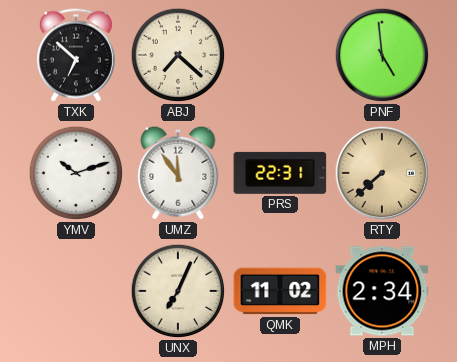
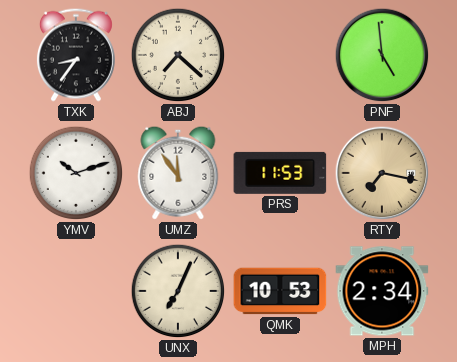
TXK: 6:52 -> 8:36 (76, 55)
PRS: 22:31 -> 11:53 (280, 173)
RTY: 7:38 -> 7:17 (382, 173)
QMK: 11:02 -> 10:53 (280, 291)
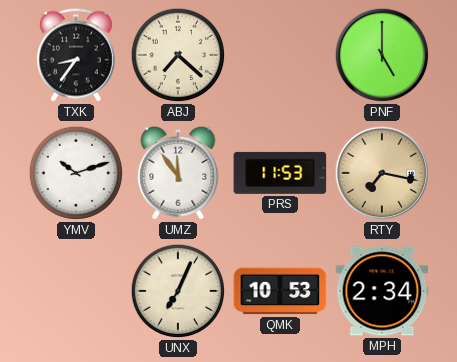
PNF: 4:59 -> 5:00 (382, 55)
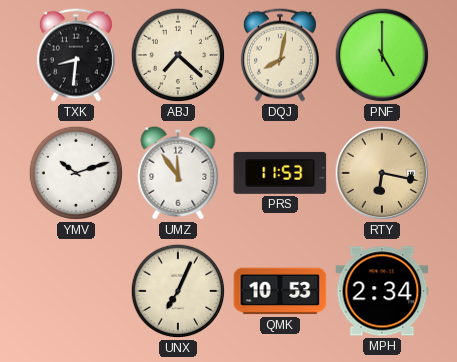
TXK: 8:36 -> 8:31 (76, 55)
DQJ: none -> 8:02 (280, 55)
RTY: 7:17 -> 6:17 (382, 173)
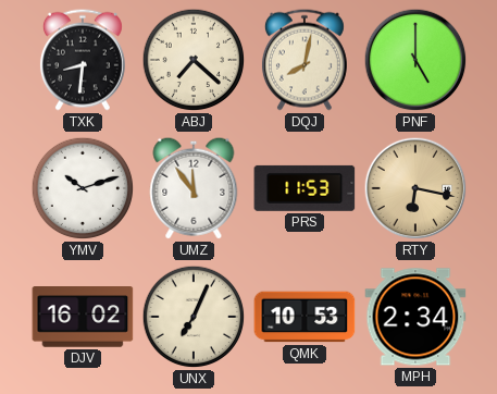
DJV: none -> 16:02 (83, 318)
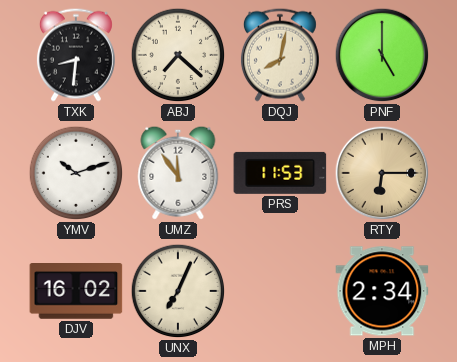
RTY: 6:17 -> 6:15 (382, 173)
QMK: 10:53 -> none (305, 317)
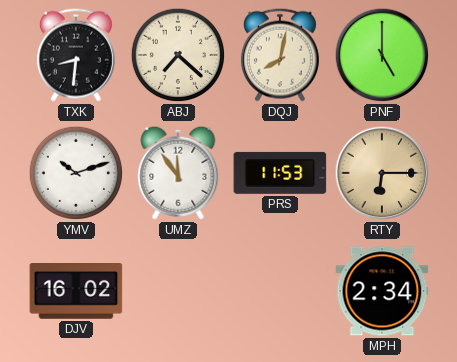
UNX: 7:04 -> none (178, 291)
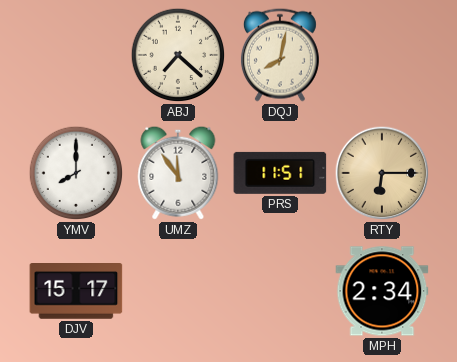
TXK: 8:31 -> none (76, 55)
PNF: 5:00 -> none (382, 55)
YMV: 10:12 -> 8:00 (76, 173)
PRS: 11:53 -> 11:51 (280, 173)
DJV: 16:02 -> 15:17 (76, 292)
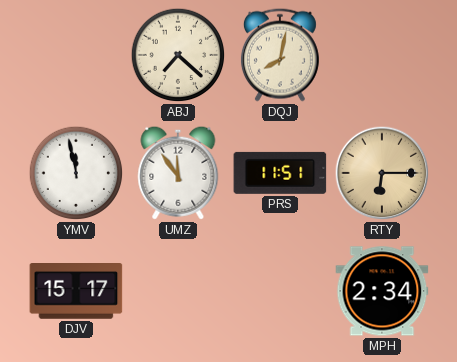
YMV: 8:00 -> 11:58 (76, 173)
